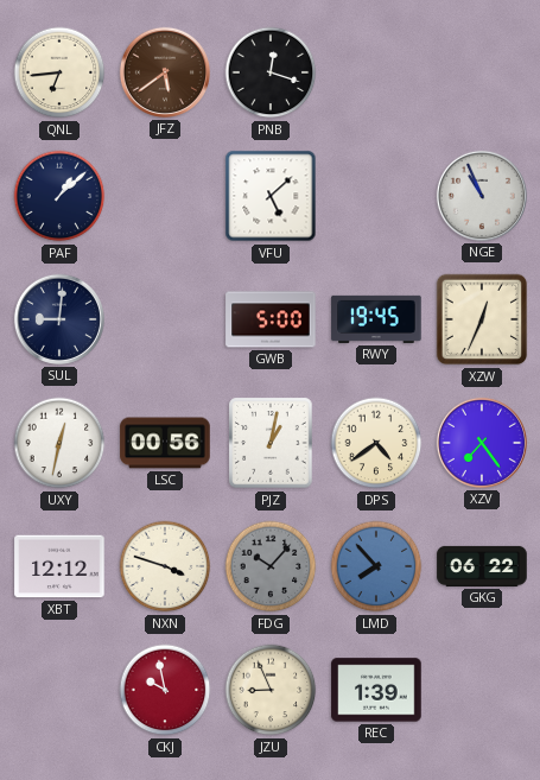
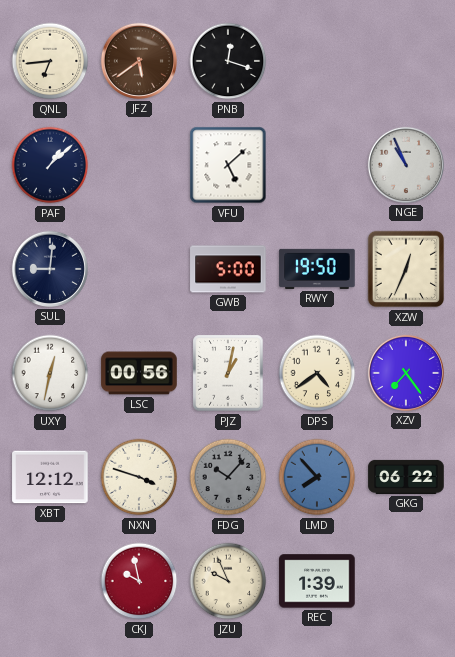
RWY: 19:45 -> 19:50 (317, 269)
JZU: 8:56 -> 9:56 (228, 581)
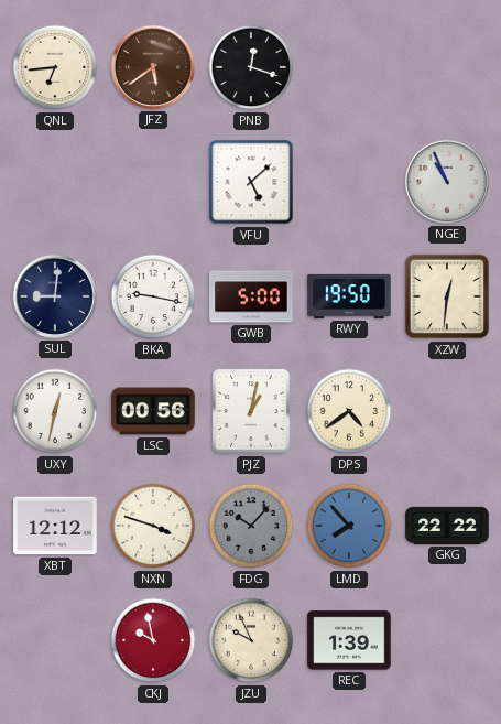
PAF: 1:08 -> none (50, 165)
BKA: none -> 9:17 (153, 296)
XZW: 12:34 -> 12:31 (447, 296)
XZV: 7:24 -> none (406, 373)
GKG: 06:22 -> 22:22 (447, 526)
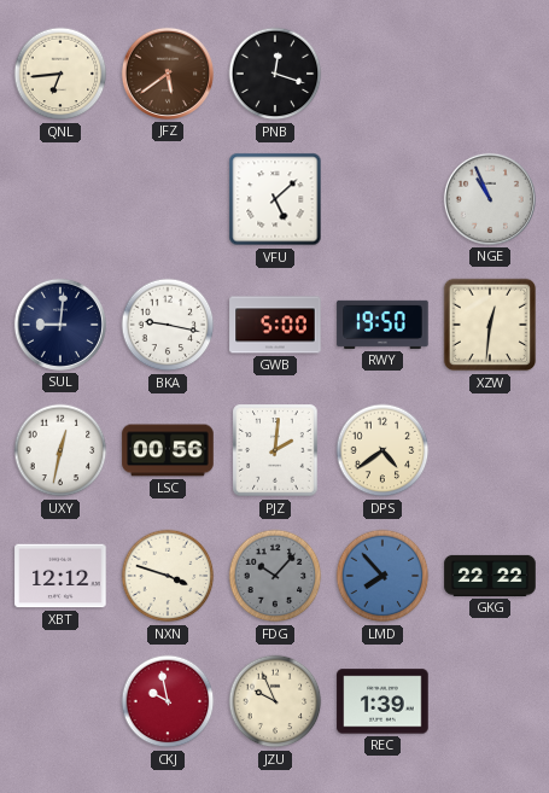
PJZ: 1:02 -> 2:01 (275, 450)
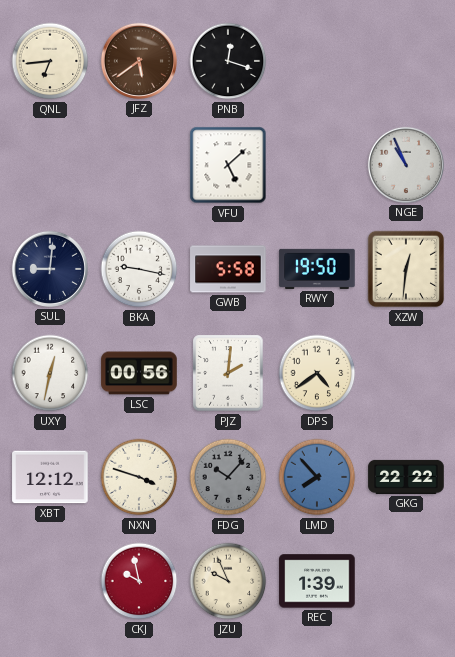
GWB: 5:00 -> 5:58 (228, 269)
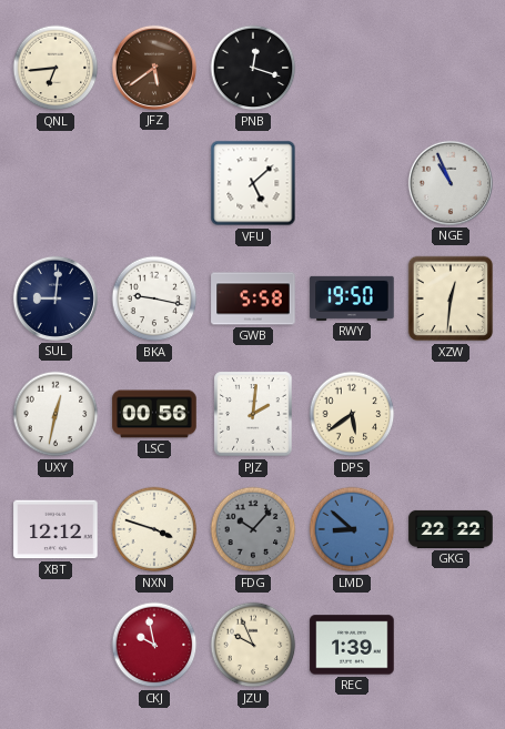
DPS: 4:39 -> 5:39 (352, 414)
LMD: 7:53 -> 8:52 (352, 529)
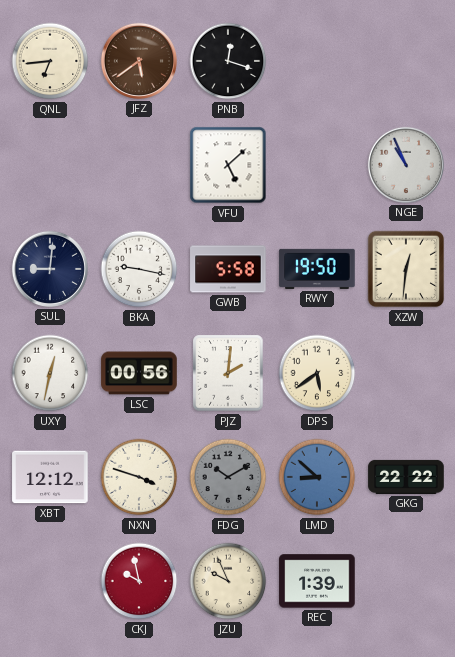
FDG: 10:07 -> 10:10 (228, 477)
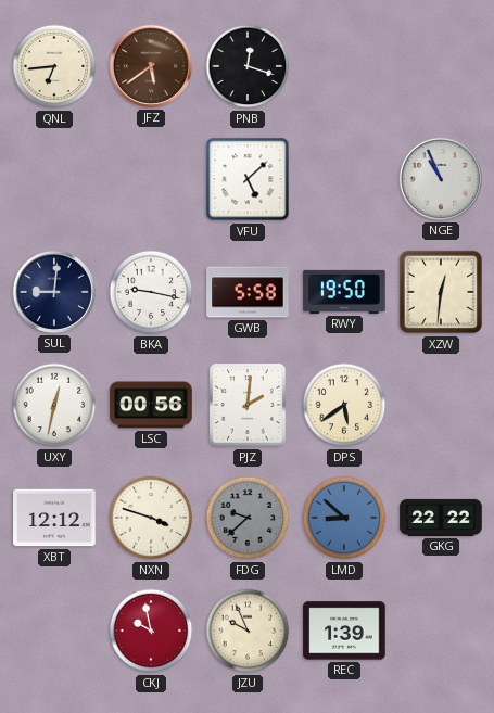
FDG: 10:10 -> 9:38 (248, 518)
